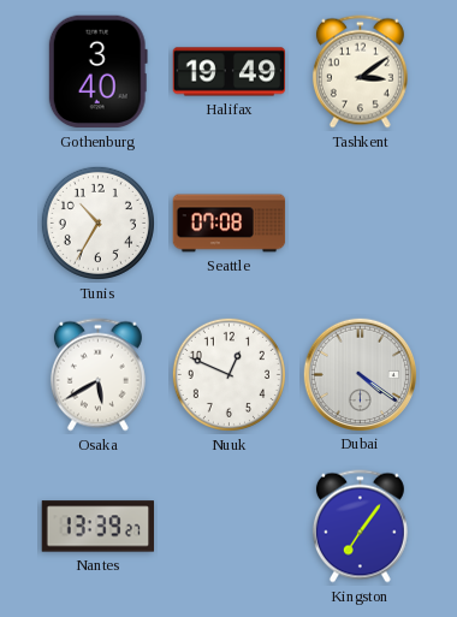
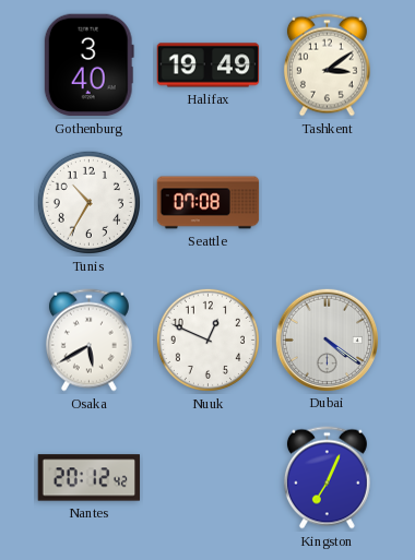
Nantes: 13:39 -> 20:12 (90, 478)
Kingston: 7:06 -> 7:04 (327, 478)
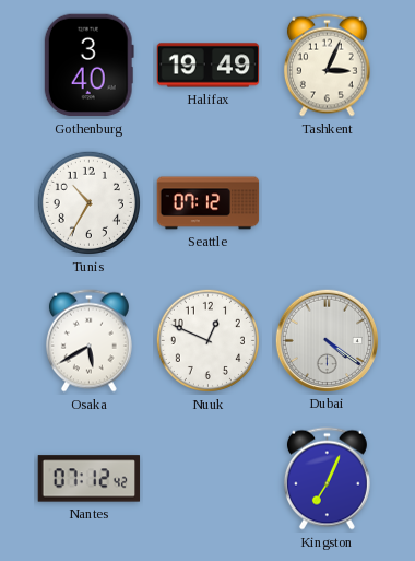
Tashkent: 3:09 -> 3:04 (327, 66)
Seattle: 07:08 -> 07:12 (209, 203)
Nantes: 20:12 -> 07:12 (90, 479)
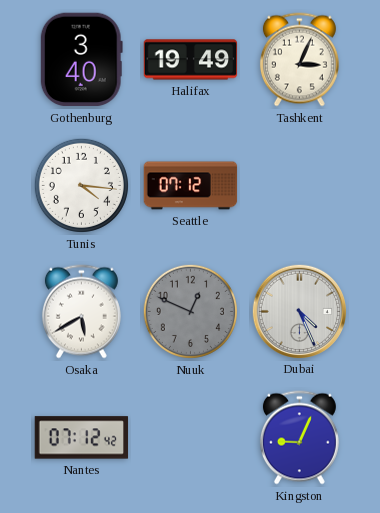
Tunis: 10:35 -> 4:16 (81, 185)
Nuuk dial: white -> grey (190, 311)
Dubai: 4:21 -> 4:26 (299, 311)
Kingston: 7:04 -> 9:04 (299, 438)
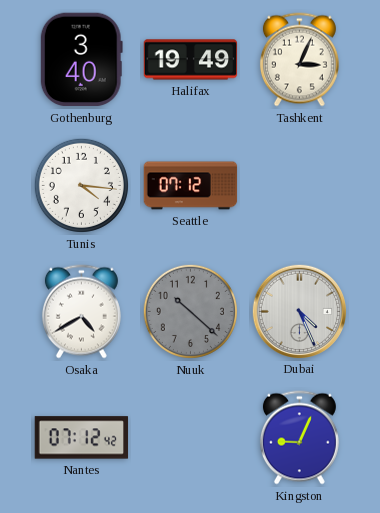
Osaka: 5:40 -> 4:40 (81, 312)
Nuuk: 12:49 -> 10:22 (190, 311)
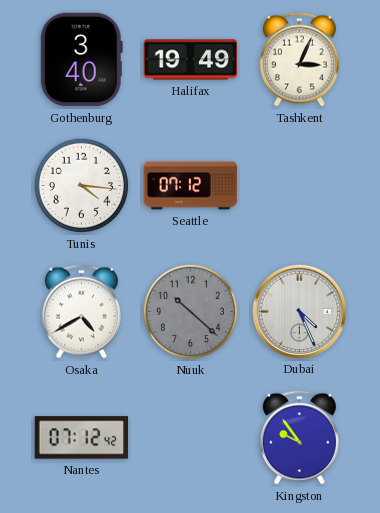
Kingston: 9:04 -> 9:54 (299, 438)
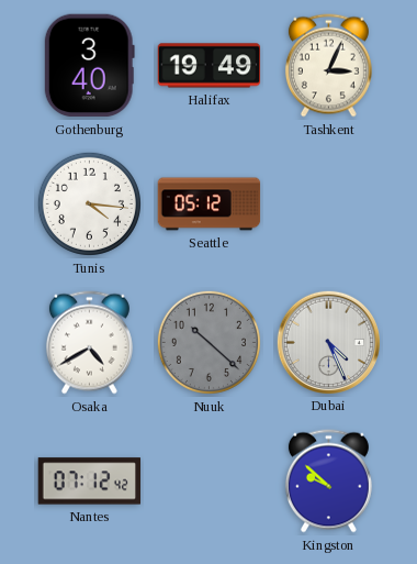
Seattle: 07:12 -> 05:12 (210, 204)
Kingston: 9:54 -> 9:52 (328, 482)
